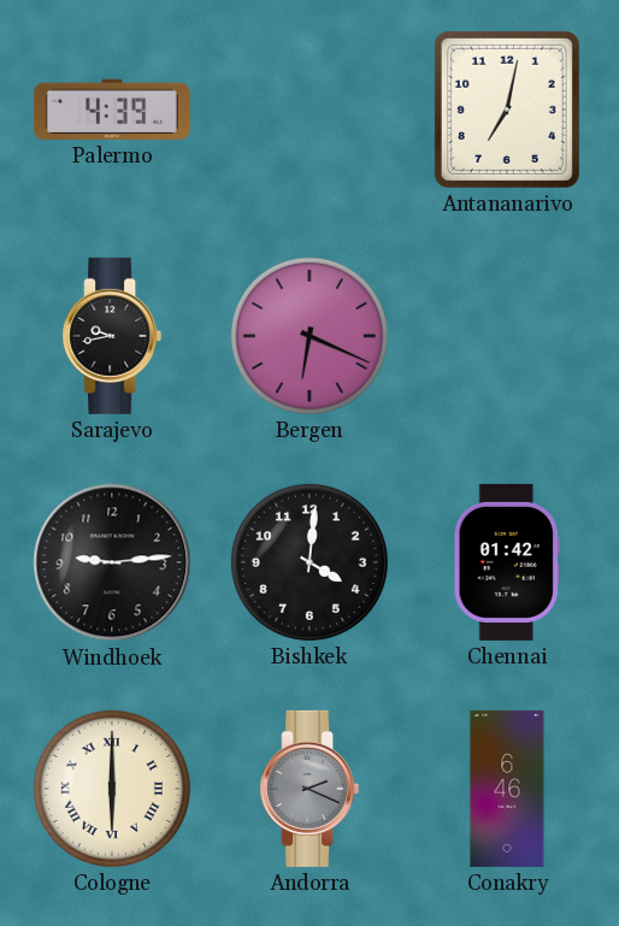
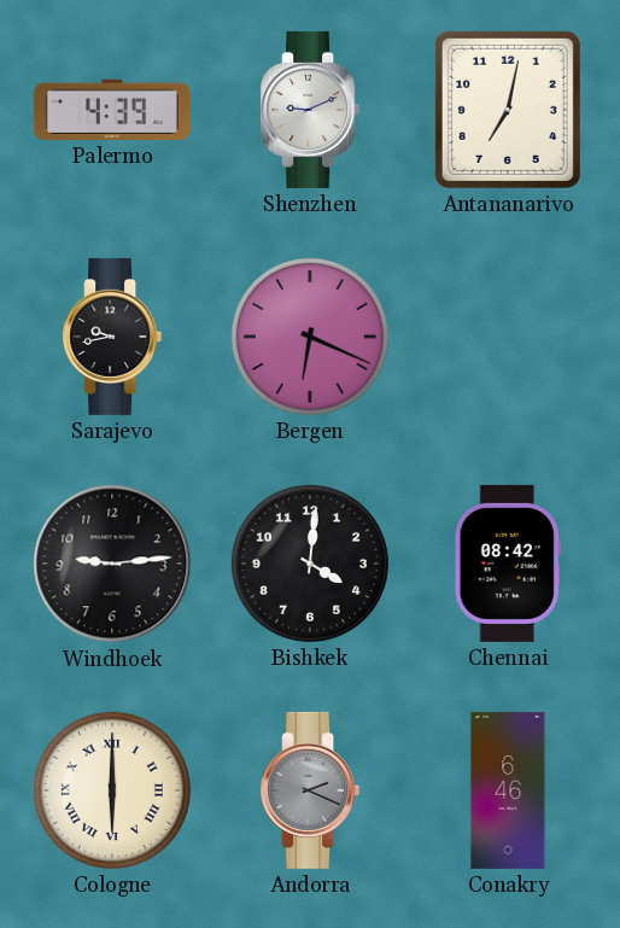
Shenzhen: none -> 9:11 (310, 110)
Chennai: 01:42 -> 08:42 (508, 564)
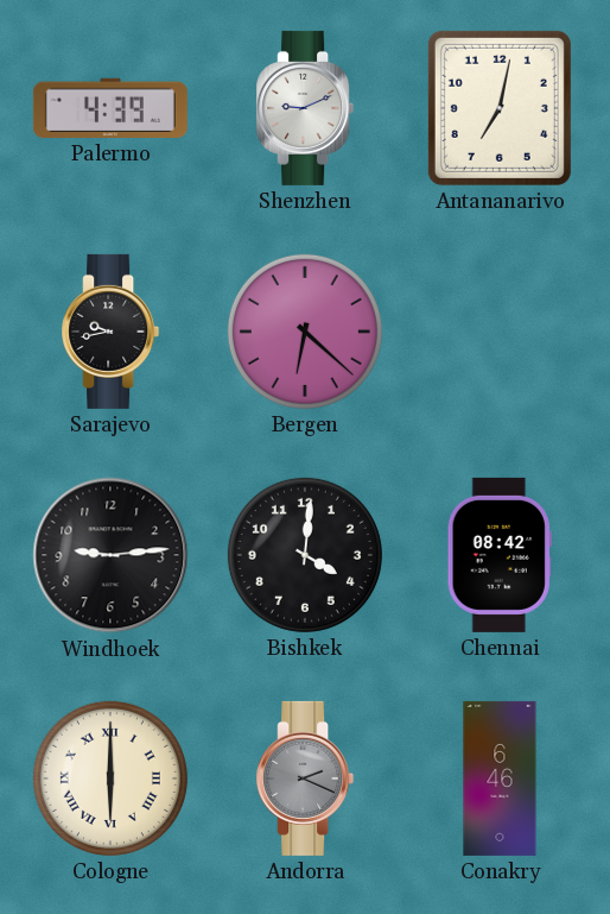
Bergen: 6:19 -> 6:22 (305, 332)
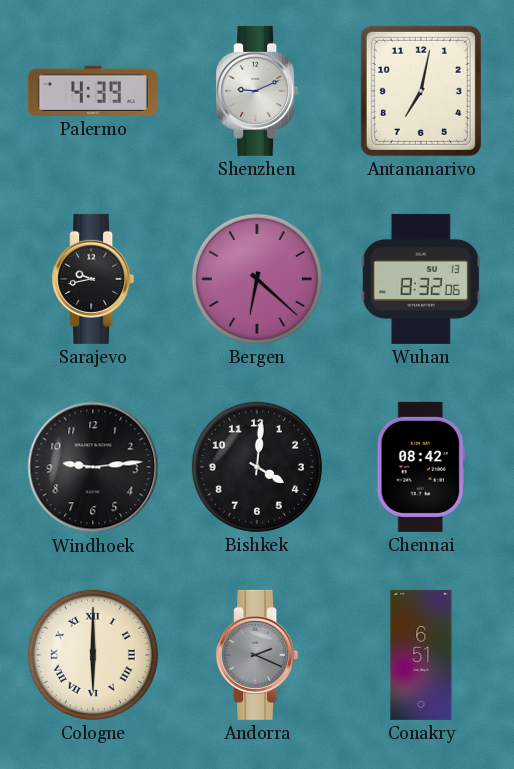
Wuhan: none -> 8:32 (421, 279)
Conakry: 6:46 -> 6:51 (421, 655)
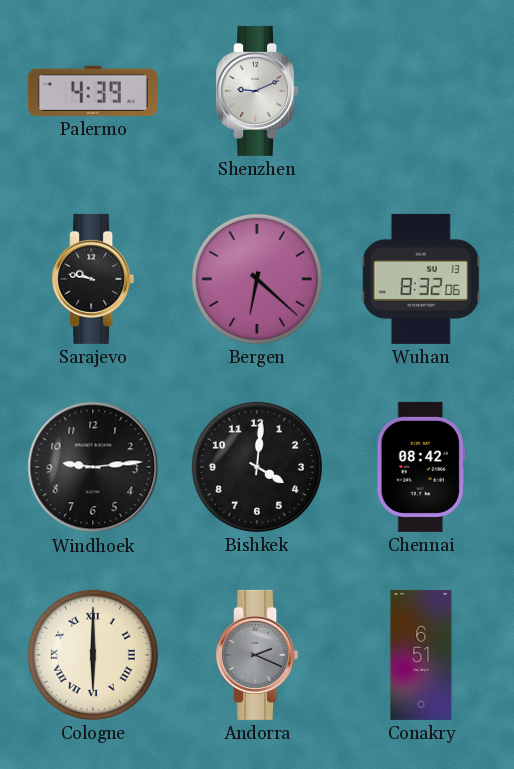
Antananarivo: 7:02 -> none (421, 91)
Sarajevo: 9:43 -> 9:47 (93, 279)
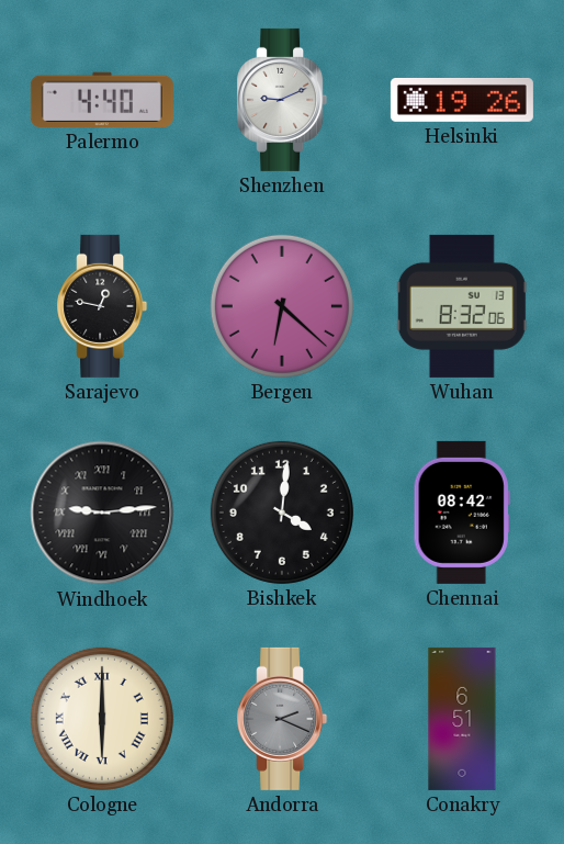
Palermo: 4:39 -> 4:40 (102, 100)
Helsinki: none -> 19:26 (462, 100)
Sarajevo: 9:47 -> 12:47 (102, 306)
Windhoek numerals: Arabic -> Roman (102, 513)
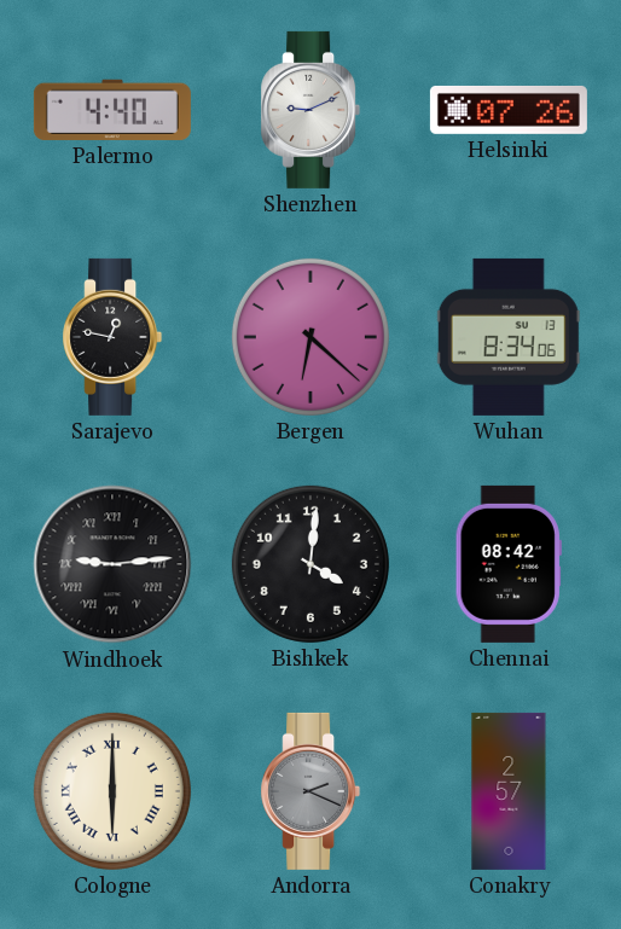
Helsinki: 19:26 -> 07:26 (509, 110)
Wuhan: 8:32 -> 8:34 (509, 337)
Conakry: 6:51 -> 2:57 (509, 791)
